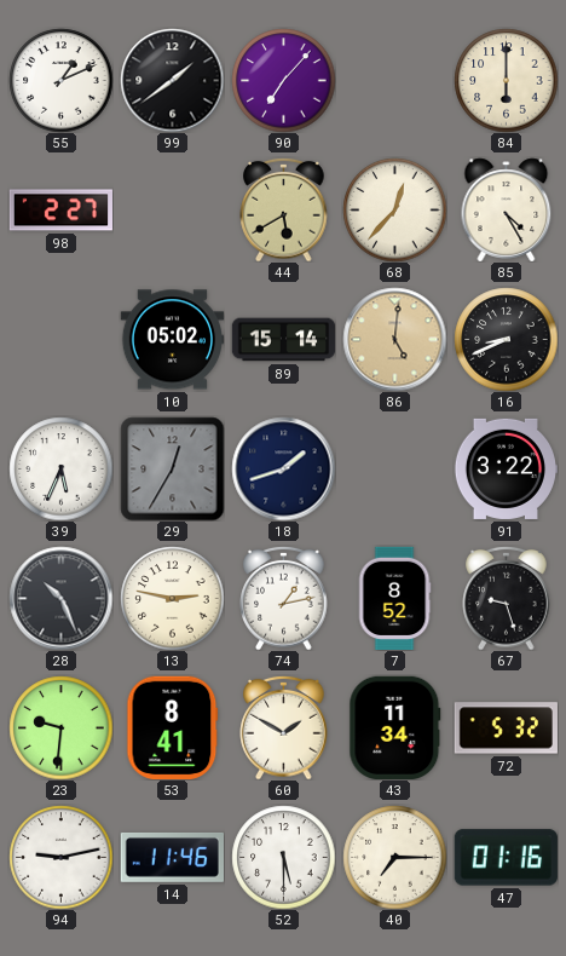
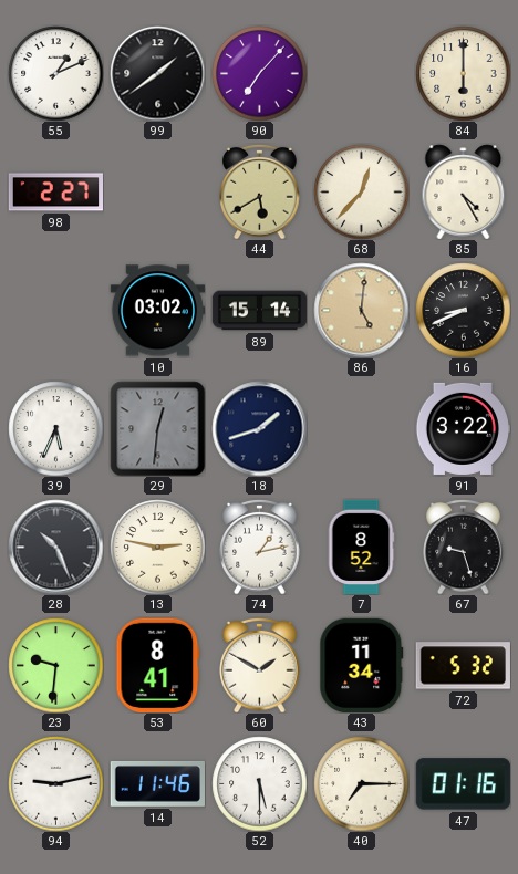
10: 05:02 -> 03:02 (157, 311)
29: 12:35 -> 12:31 (157, 428)
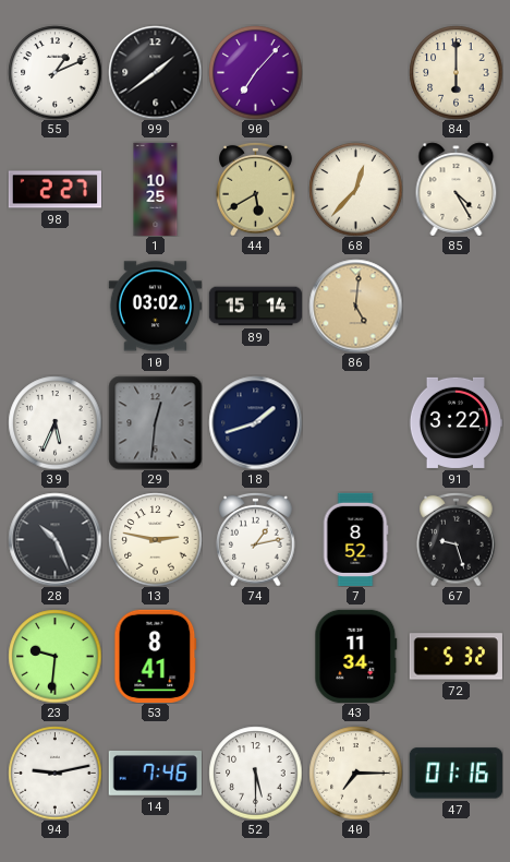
1: none -> 10:25 (156, 189)
16: 8:41 -> none (463, 310)
60: 1:50 -> none (260, 665)
14: 11:46 -> 7:46 (155, 774)
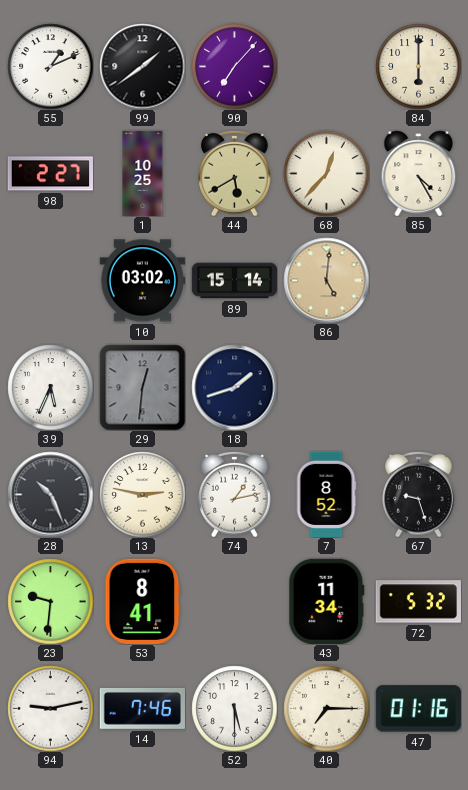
91: 3:22 -> none (456, 422)
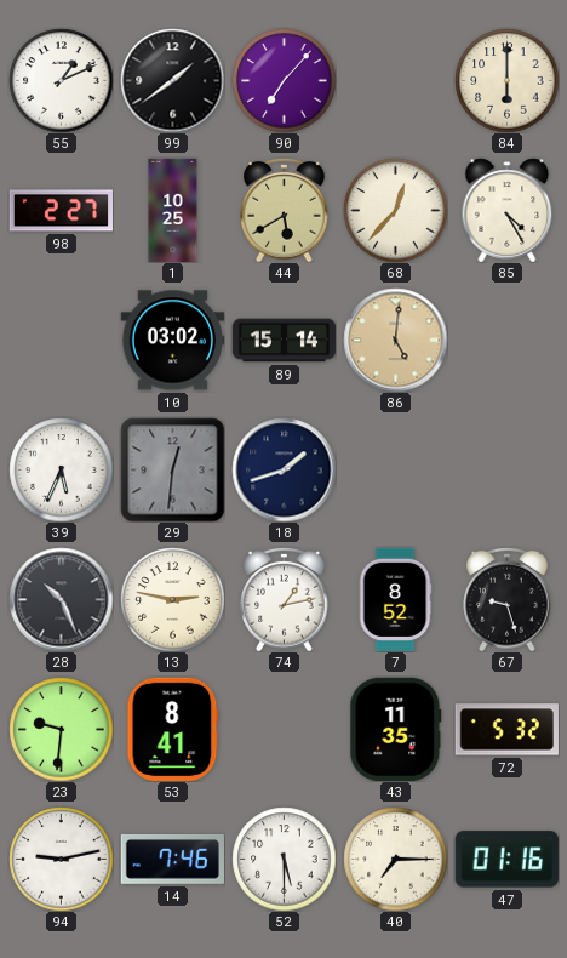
43: 11:34 -> 11:35 (396, 729)
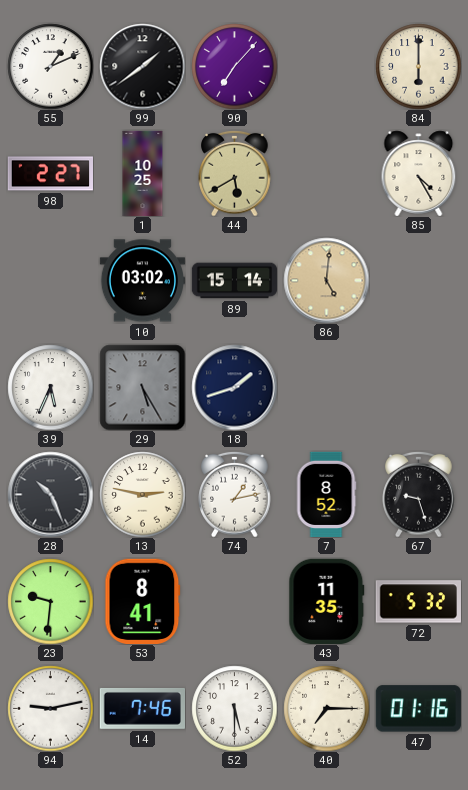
68: 12:37 -> none (395, 210)
29: 12:31 -> 5:25 (142, 387)
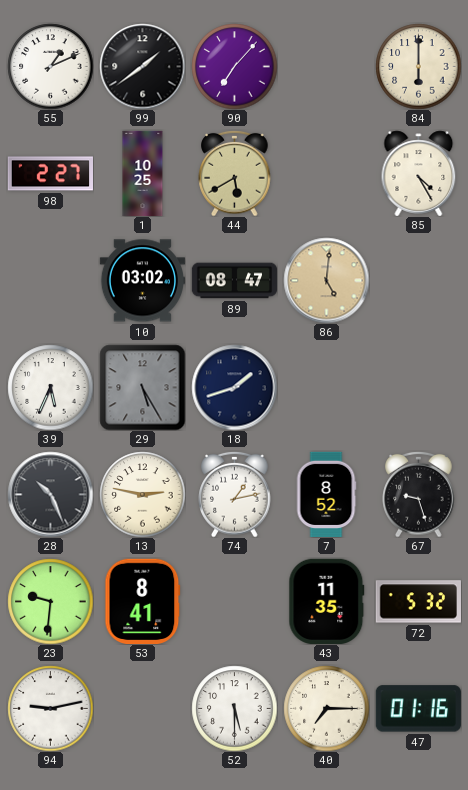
89: 15:14 -> 08:47 (234, 281)
14: 7:46 -> none (142, 709)
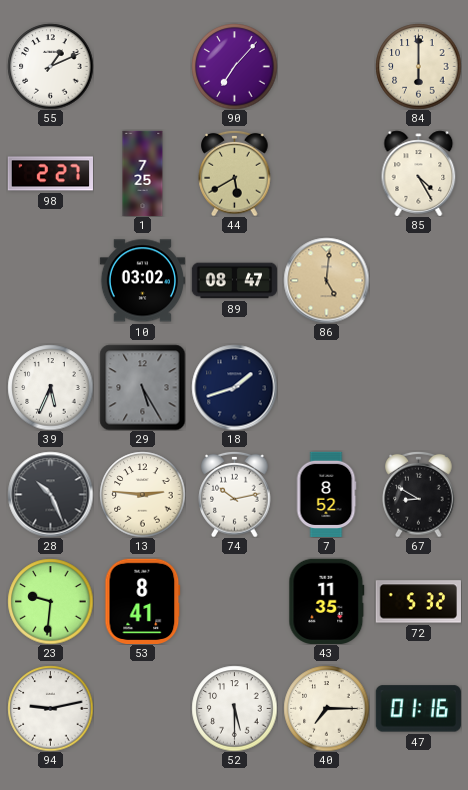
99: 1:39 -> none (142, 66)
1: 10:25 -> 7:25 (143, 173)
13: 2:47 -> 2:46 (142, 494)
74: 1:13 -> 10:13 (235, 494)
67: 9:27 -> 8:50 (419, 494)
